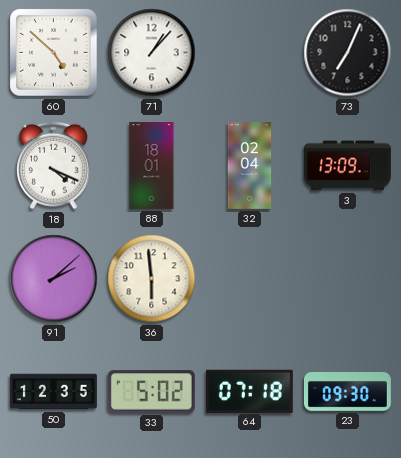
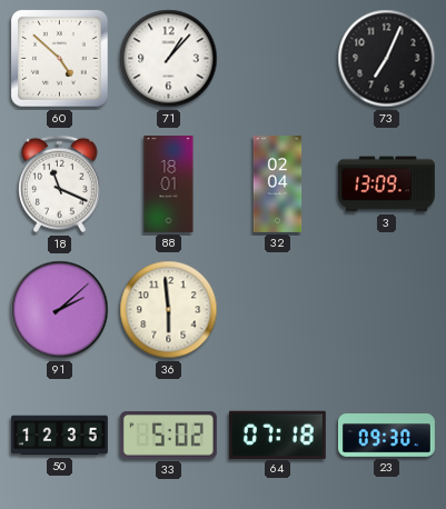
18: 4:19 -> 11:19 (60, 184)
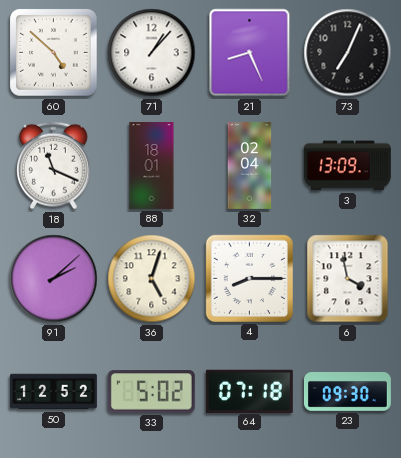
21: none -> 8:26 (250, 53)
36: 5:59 -> 5:03 (152, 279)
4: none -> 8:15 (249, 278)
6: none -> 3:58 (348, 279)
50: 12:35 -> 12:52 (54, 392)
